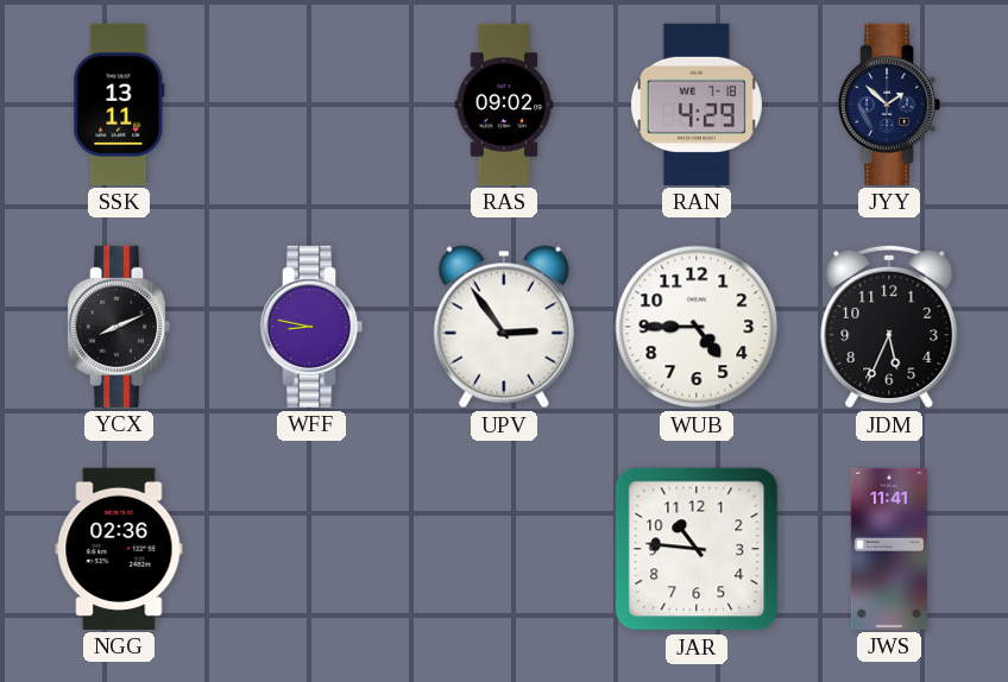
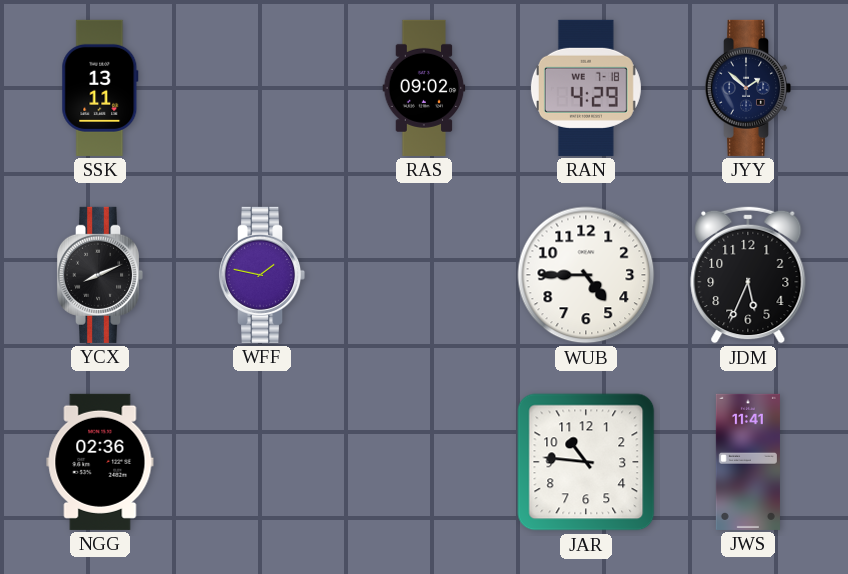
WFF: 8:47 -> 1:47 (262, 275)
UPV: 2:54 -> none (504, 327)
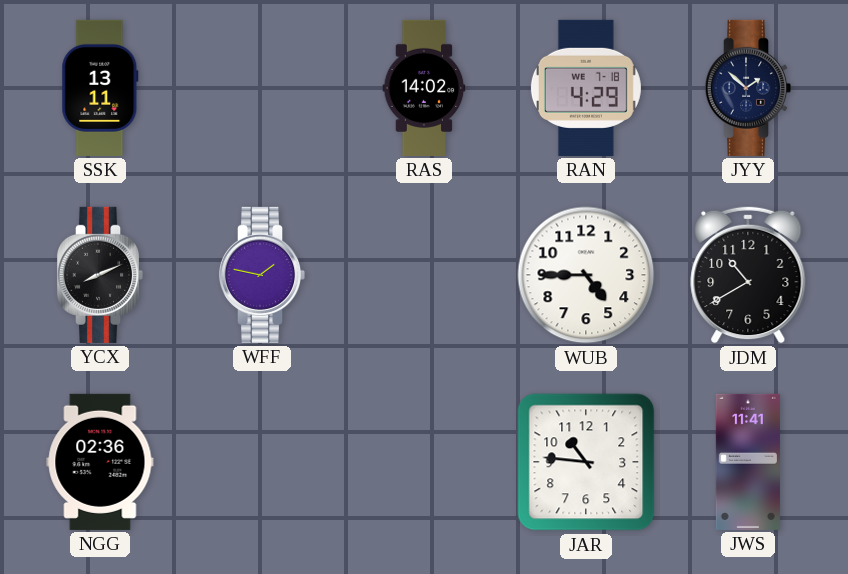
RAS: 09:02 -> 14:02 (424, 88)
JDM: 5:34 -> 10:40 (748, 275)
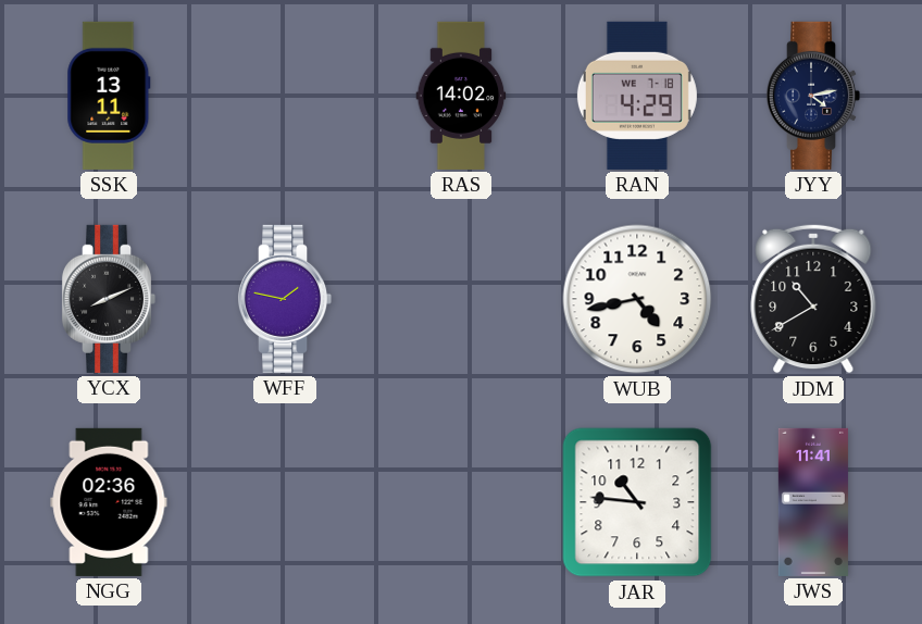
JYY: 1:52 -> 4:13 (813, 96)
WUB: 4:45 -> 4:43 (637, 299)
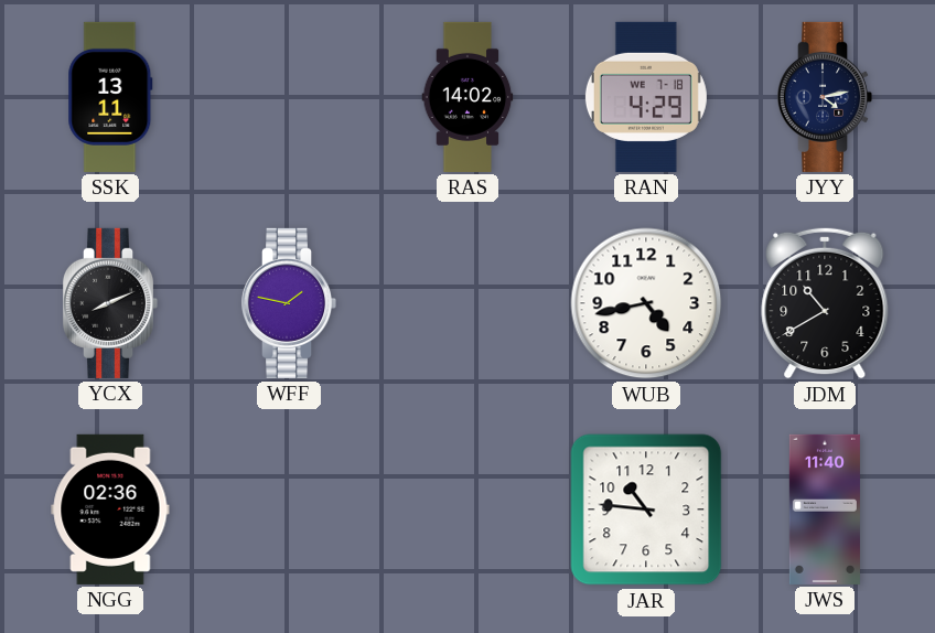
JWS: 11:41 -> 11:40 (825, 509)
